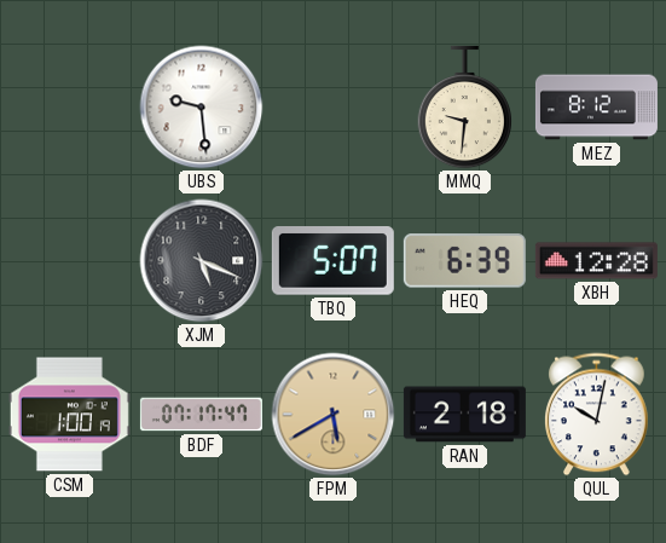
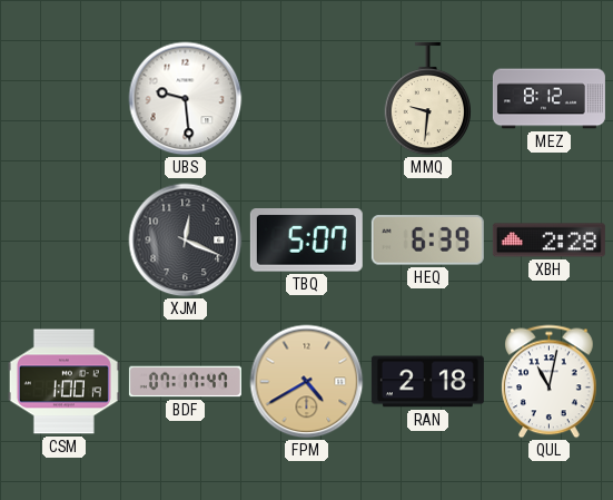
XJM: 5:19 -> 12:19 (186, 241)
XBH: 12:28 -> 2:28 (548, 241)
FPM: 5:40 -> 4:40 (307, 382)
QUL: 10:02 -> 11:02 (550, 382)
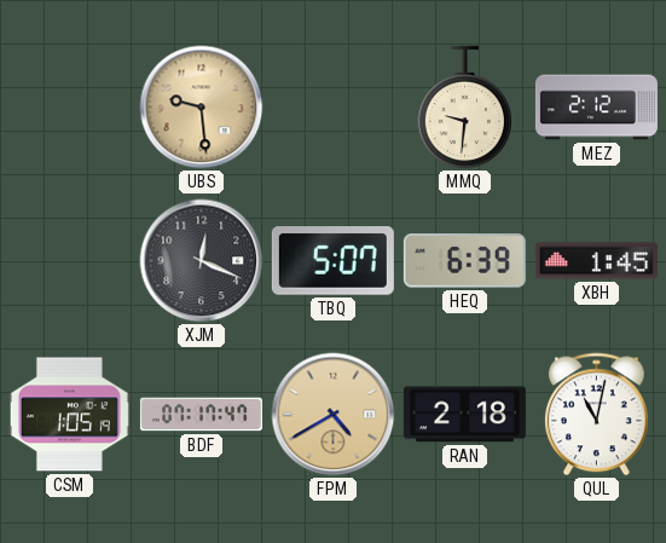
UBS dial: white -> champagne (202, 108)
MEZ: 8:12 -> 2:12 (596, 108)
XBH: 2:28 -> 1:45 (596, 261)
CSM: 1:00 -> 1:05 (69, 415)
